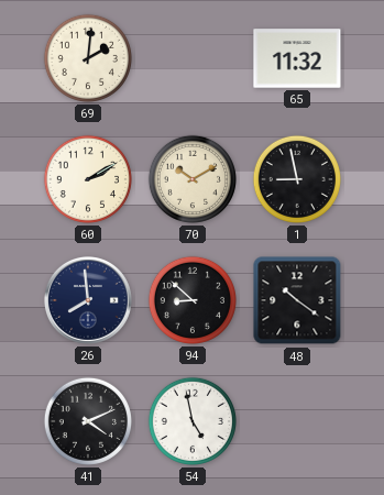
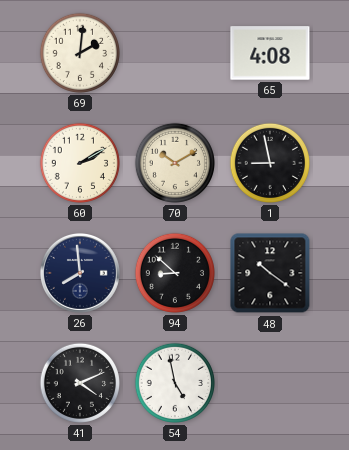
65: 11:32 -> 4:08 (270, 53)
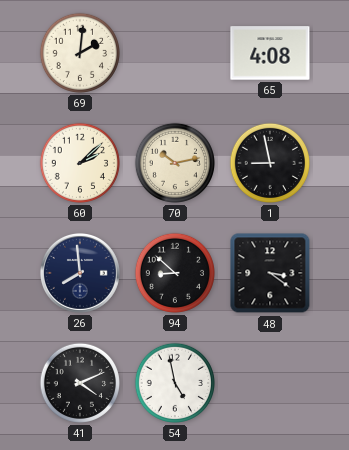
60: 2:10 -> 2:08 (80, 163)
70: 10:10 -> 10:13 (175, 163)
48: 10:21 -> 3:21 (270, 273)
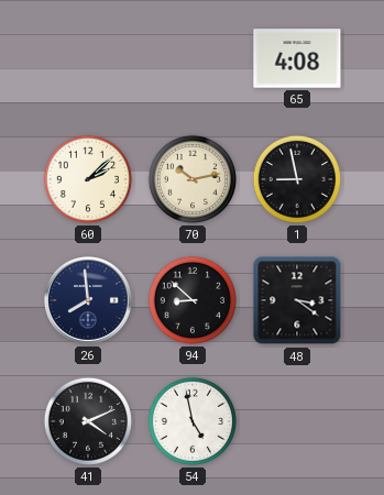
69: 2:01 -> none (80, 53)
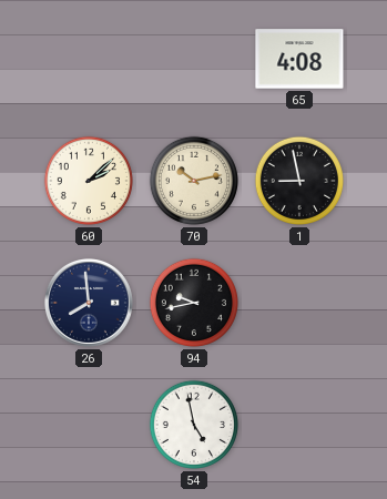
94: 8:52 -> 9:43 (194, 303)
48: 3:21 -> none (297, 300)
41: 4:11 -> none (88, 421)
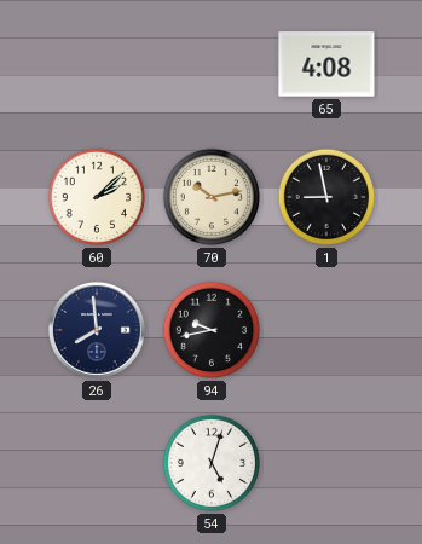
54: 4:58 -> 5:03 (212, 463)
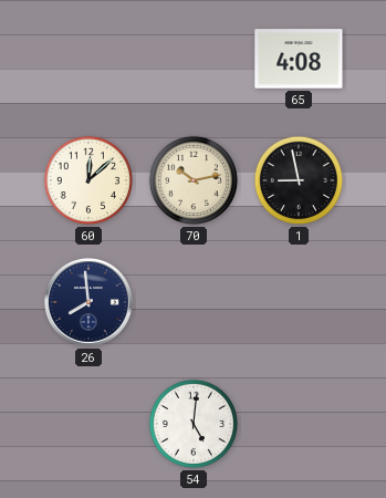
60: 2:08 -> 12:08 (88, 180)
94: 9:43 -> none (212, 330)
54: 5:03 -> 5:01 (194, 424)
